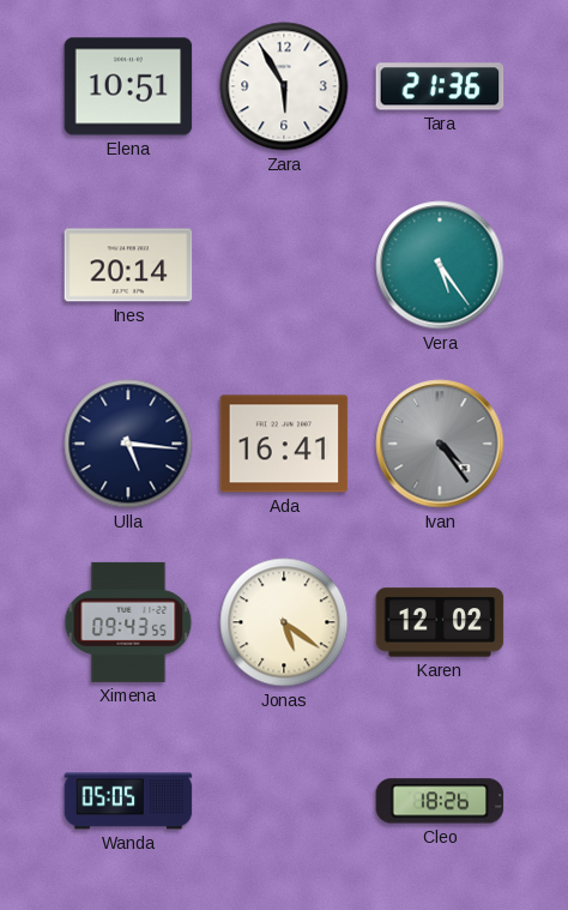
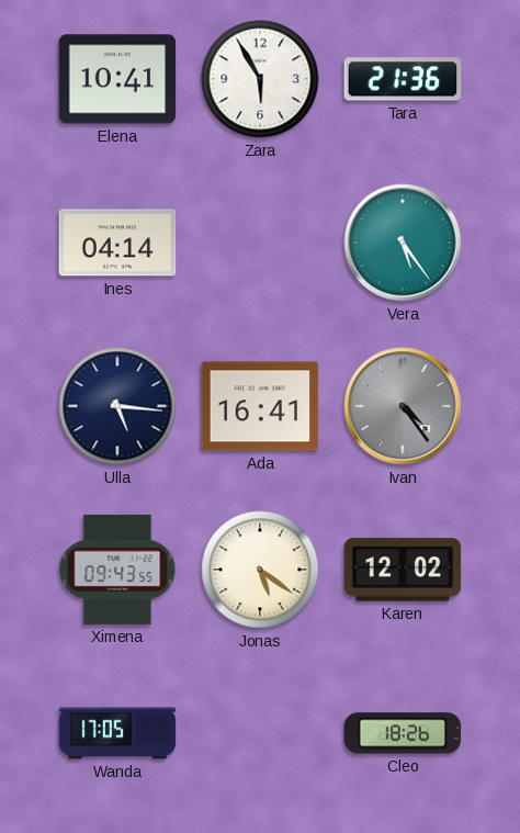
Elena: 10:51 -> 10:41 (117, 79)
Ines: 20:14 -> 04:14 (117, 243)
Wanda: 05:05 -> 17:05 (117, 733)
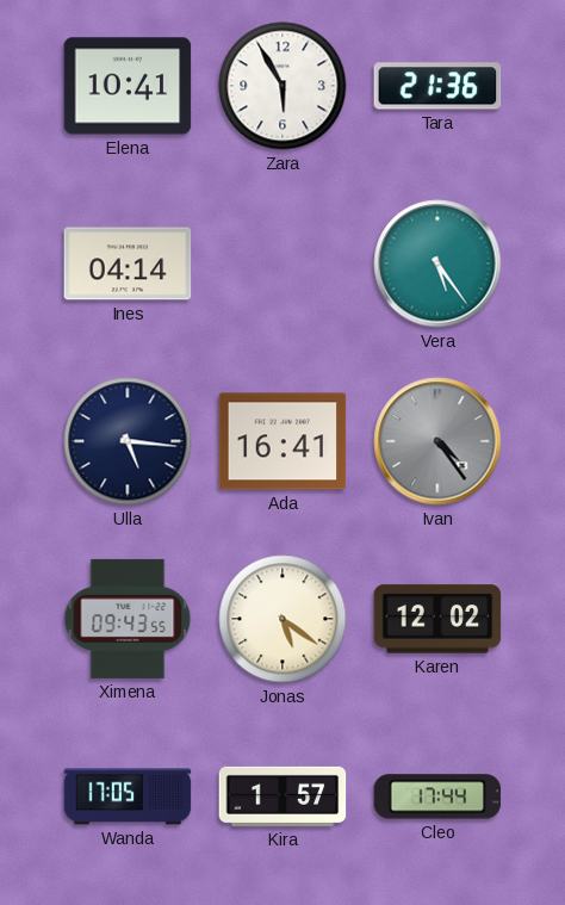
Kira: none -> 1:57 (282, 796)
Cleo: 18:26 -> 17:44 (437, 796)
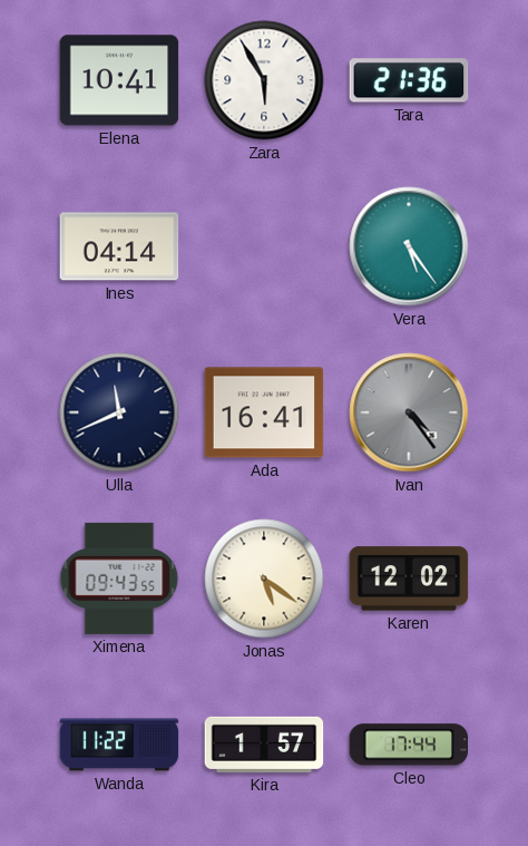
Ulla: 5:16 -> 11:41 (119, 412)
Wanda: 17:05 -> 11:22 (119, 745)
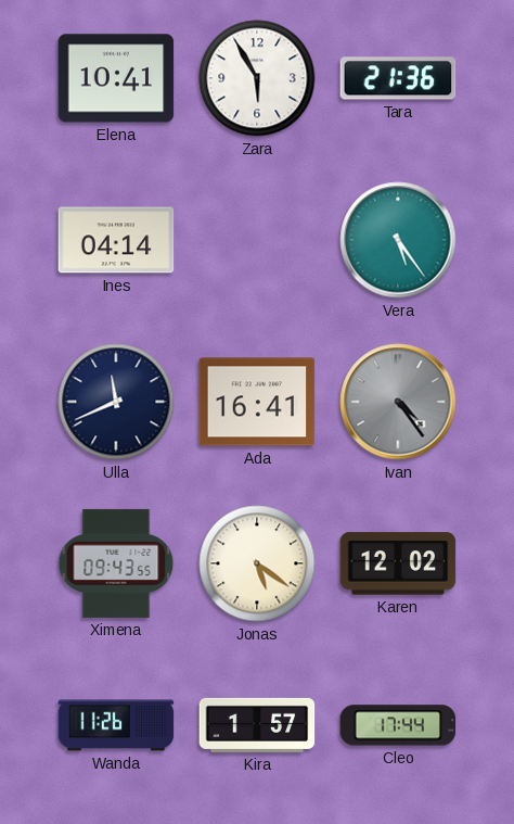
Wanda: 11:22 -> 11:26 (116, 725)
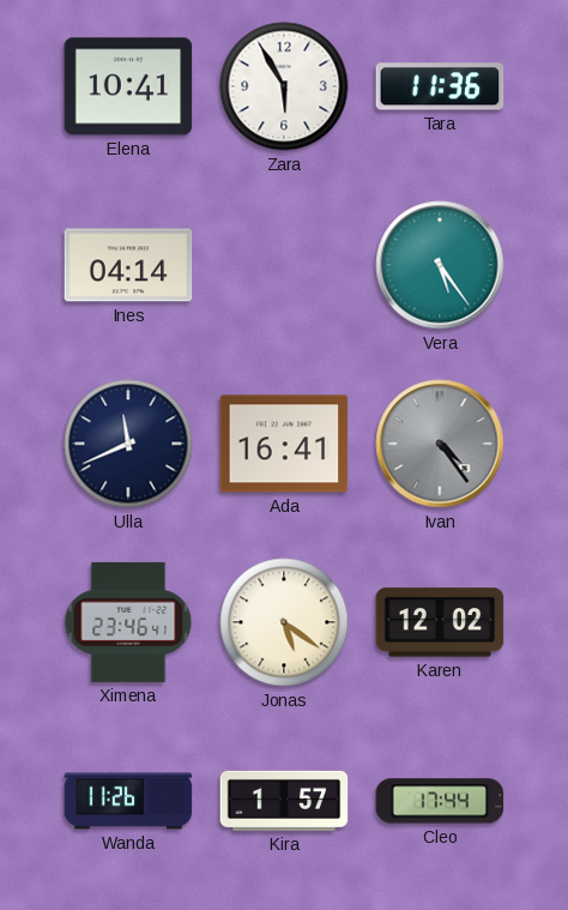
Tara: 21:36 -> 11:36 (440, 86)
Ximena: 09:43 -> 23:46 (128, 622)
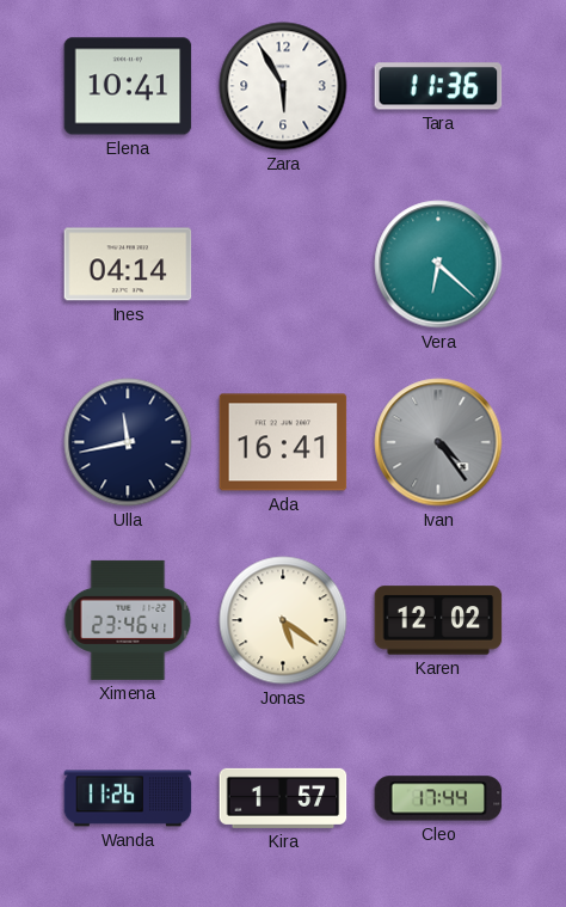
Vera: 5:24 -> 6:22 (438, 264)
Ulla: 11:41 -> 11:43 (128, 442)
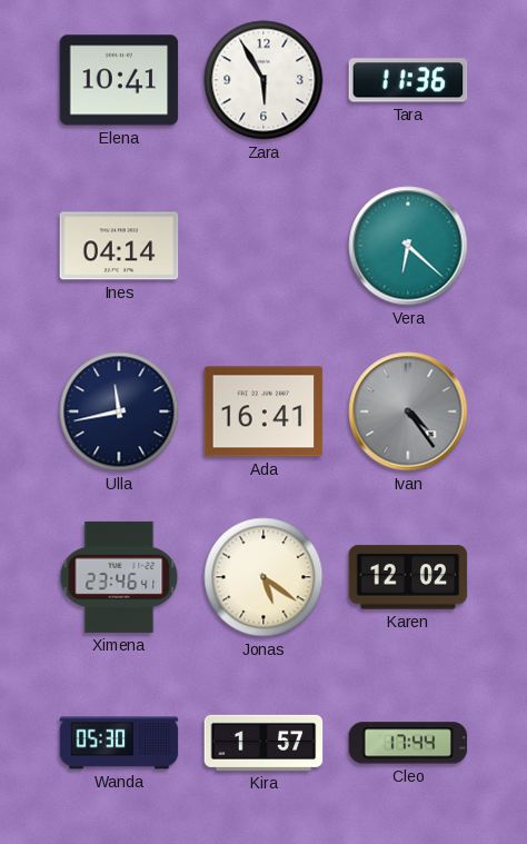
Wanda: 11:26 -> 05:30 (119, 743)
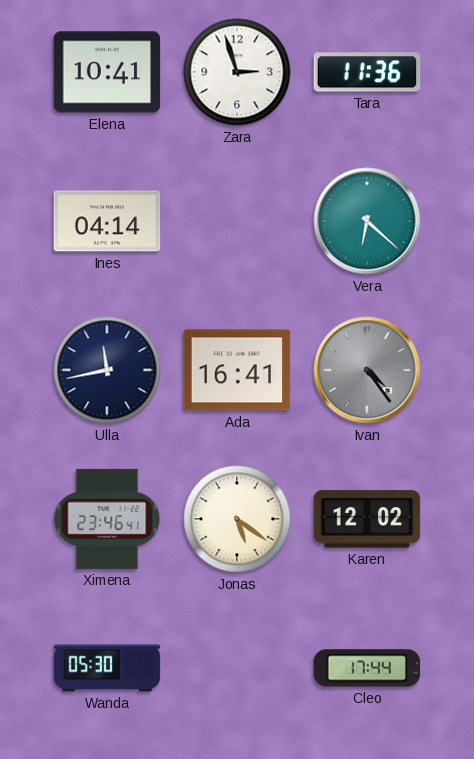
Zara: 5:55 -> 2:57 (237, 72)
Kira: 1:57 -> none (263, 743)
